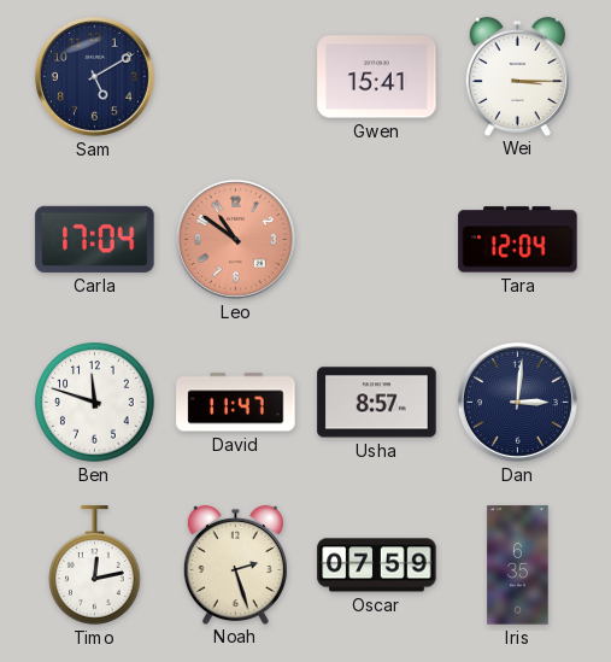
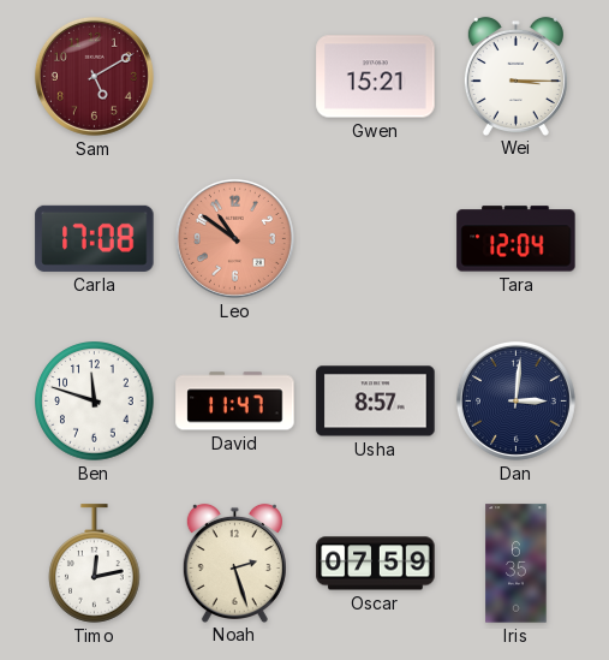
Sam dial: navy -> burgundy (94, 76)
Gwen: 15:41 -> 15:21 (376, 77)
Carla: 17:04 -> 17:08 (95, 238)
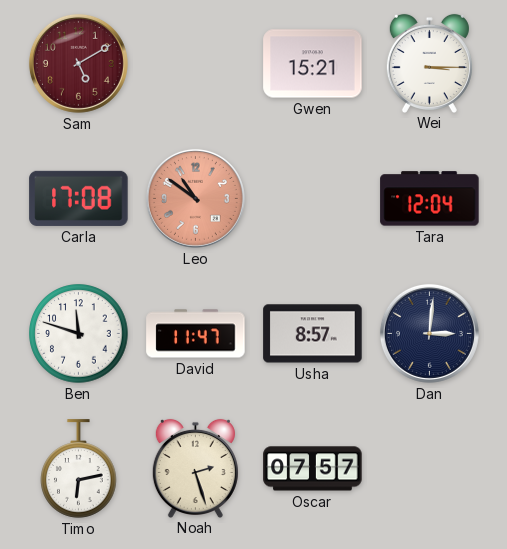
Timo: 12:13 -> 6:13 (79, 469)
Oscar: 07:59 -> 07:57 (313, 469)
Iris: 6:35 -> none (517, 564)
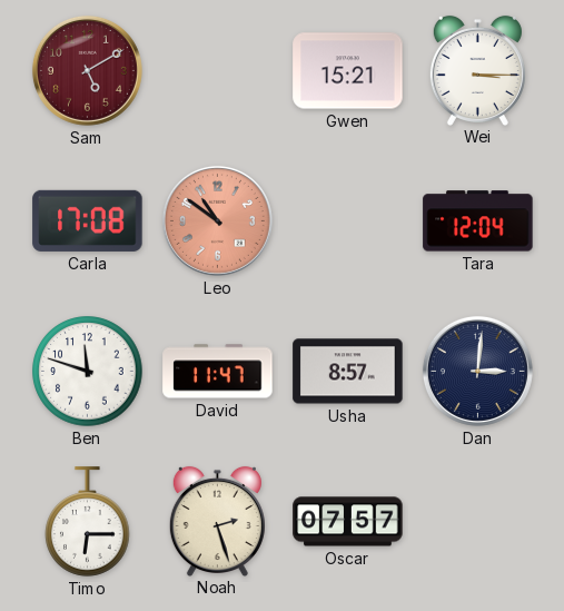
Timo: 6:13 -> 6:15 (88, 522)
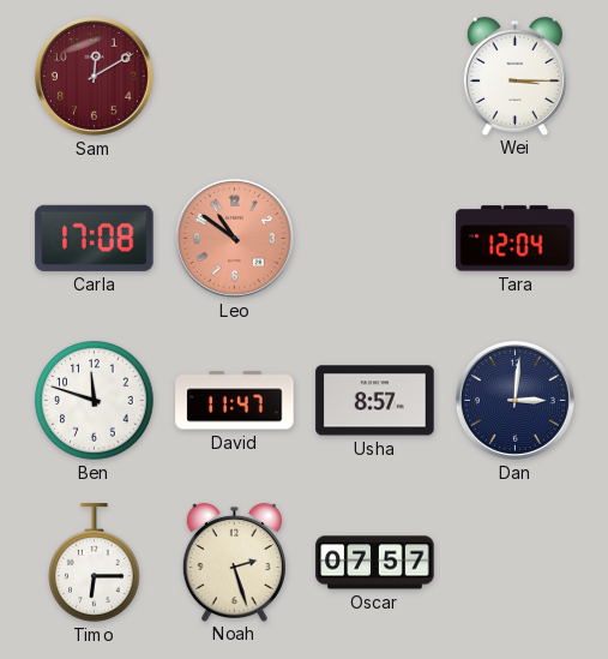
Sam: 5:10 -> 12:10 (94, 76)
Gwen: 15:21 -> none (348, 71)
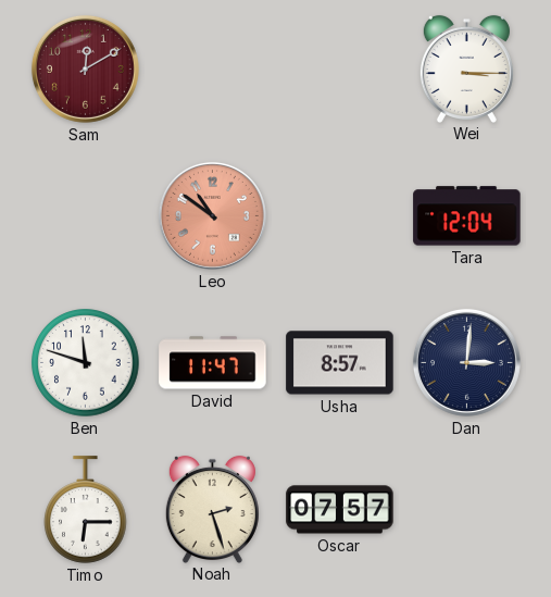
Carla: 17:08 -> none (95, 238)
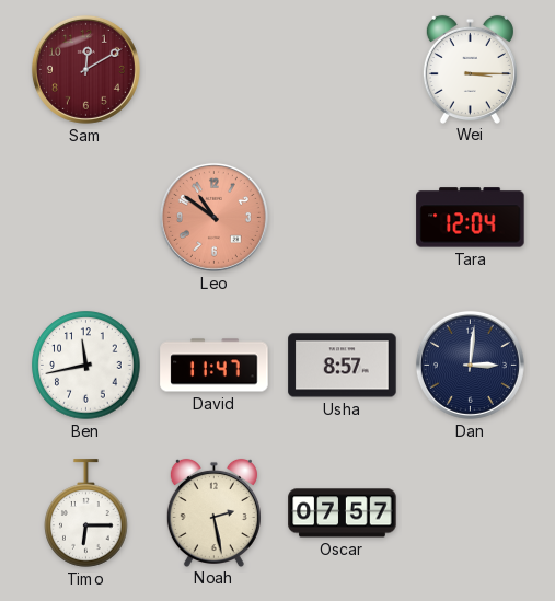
Ben: 11:48 -> 11:43 (86, 366)
Noah: 2:27 -> 2:28 (213, 512)
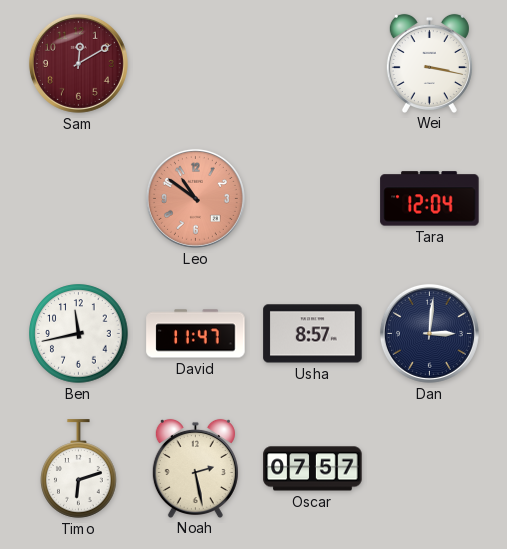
Wei: 3:15 -> 3:17 (429, 63)
Timo: 6:15 -> 6:12 (79, 469)
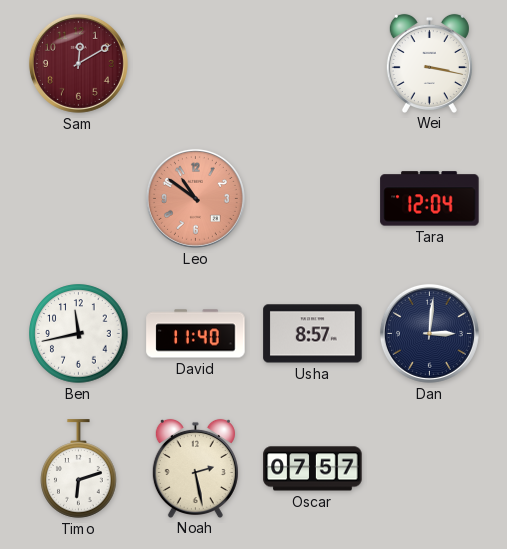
David: 11:47 -> 11:40 (196, 334)
